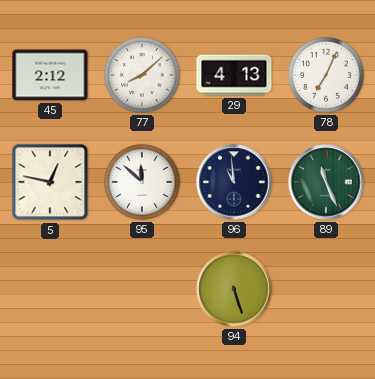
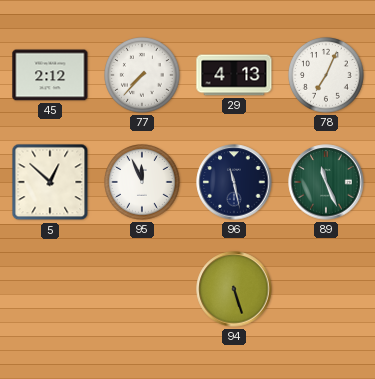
77: 8:08 -> 7:37 (143, 76)
5: 12:47 -> 12:52 (50, 182)
95: 11:52 -> 11:56 (143, 183)
96: 10:59 -> 11:28 (234, 182)
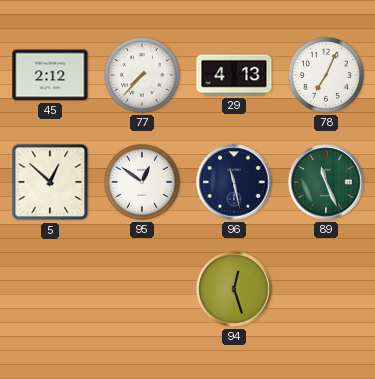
95: 11:56 -> 12:51 (143, 183)
94: 5:27 -> 12:27 (234, 289)
